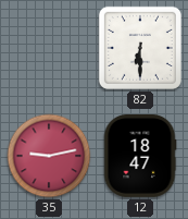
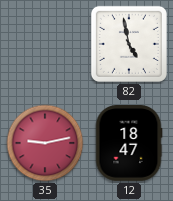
82: 6:30 -> 4:58 (129, 44)
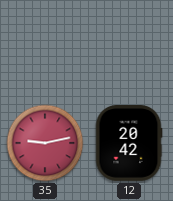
82: 4:58 -> none (129, 44)
12: 18:47 -> 20:42 (129, 144)
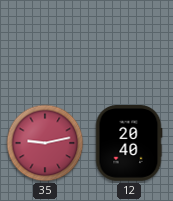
12: 20:42 -> 20:40 (129, 144)
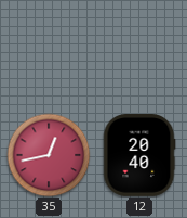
35: 9:13 -> 12:43 (49, 155)
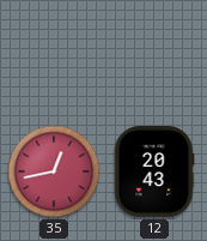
12: 20:40 -> 20:43 (154, 173)
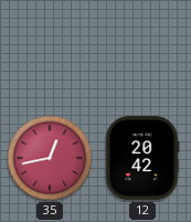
12: 20:43 -> 20:42 (142, 159)
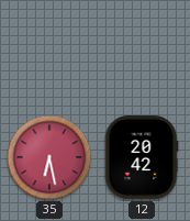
35: 12:43 -> 6:28 (49, 157)
